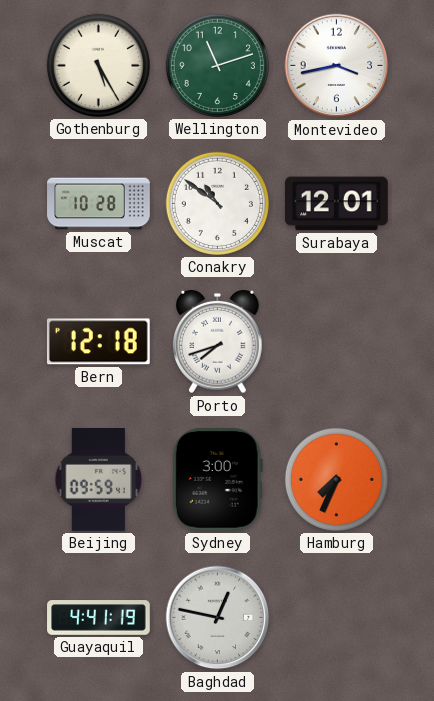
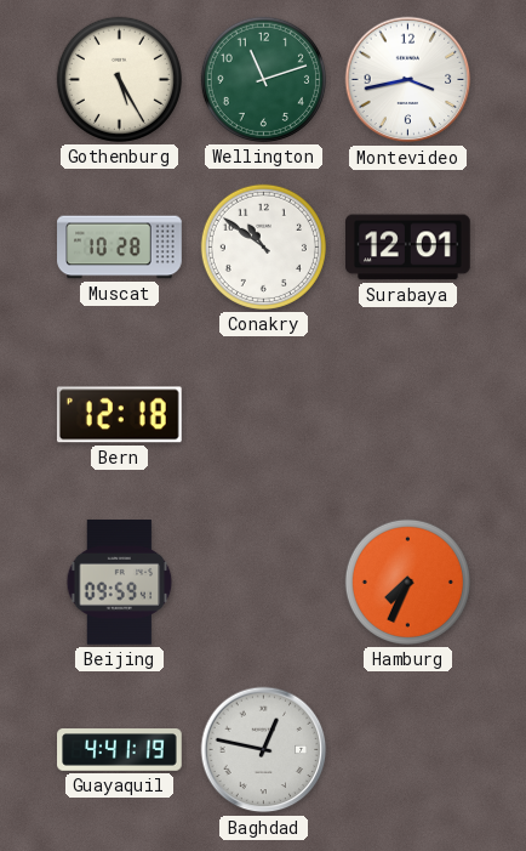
Porto: 7:42 -> none (218, 342)
Sydney: 3:00 -> none (217, 480)
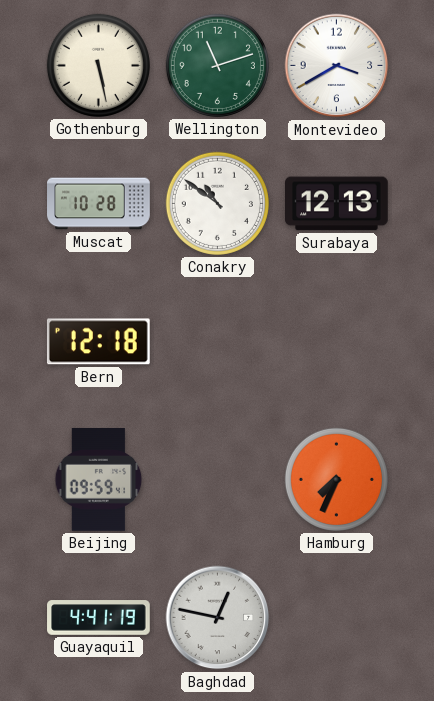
Gothenburg: 5:25 -> 5:28 (98, 65)
Montevideo: 3:43 -> 3:40 (337, 66)
Surabaya: 12:01 -> 12:13 (337, 204)
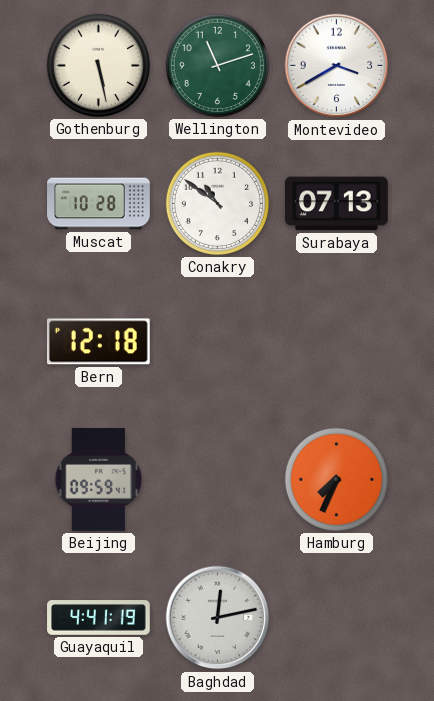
Surabaya: 12:13 -> 07:13 (337, 204)
Baghdad: 12:47 -> 12:13 (218, 618)
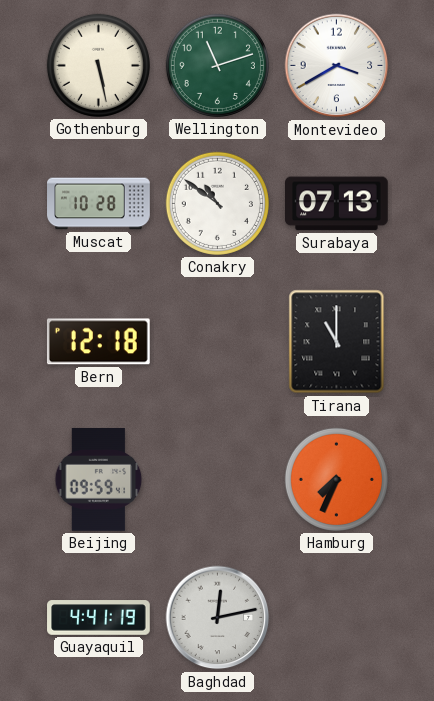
Tirana: none -> 11:00 (337, 342)
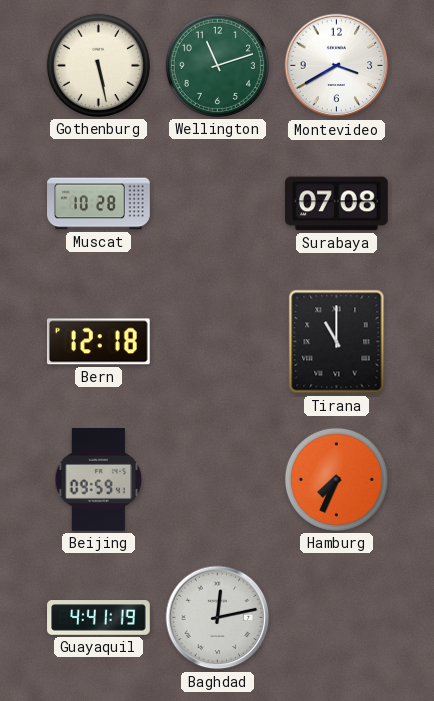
Conakry: 10:51 -> none (217, 203)
Surabaya: 07:13 -> 07:08 (337, 204)
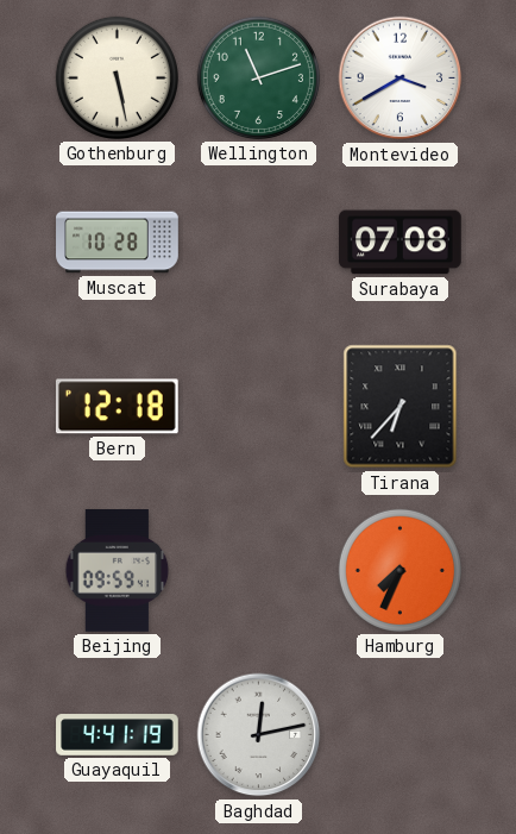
Tirana: 11:00 -> 6:37 (401, 407)
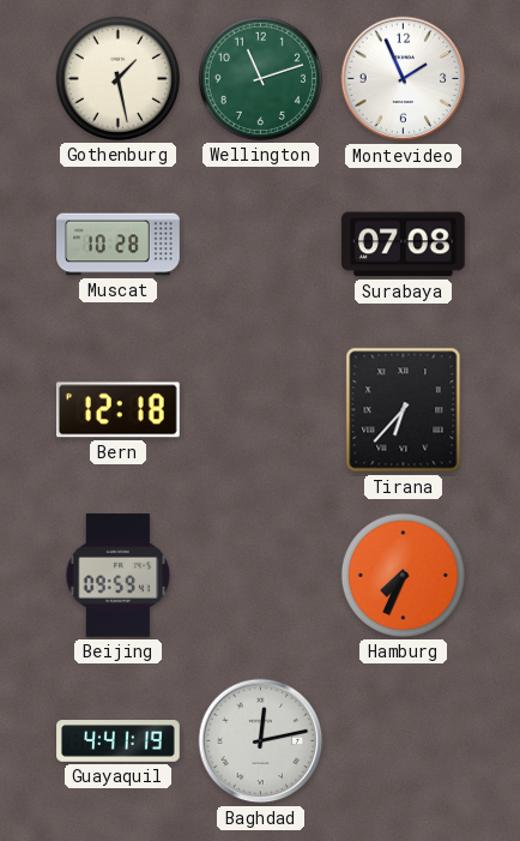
Gothenburg: 5:28 -> 1:28 (117, 78)
Montevideo: 3:40 -> 1:56 (404, 79)
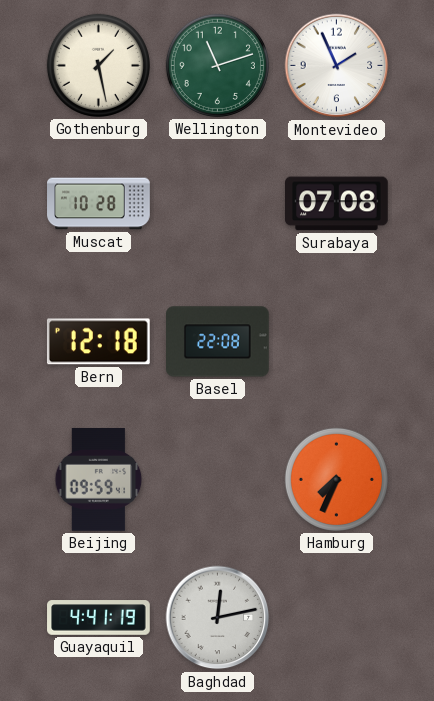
Basel: none -> 22:08 (218, 342)
Tirana: 6:37 -> none (404, 410)
